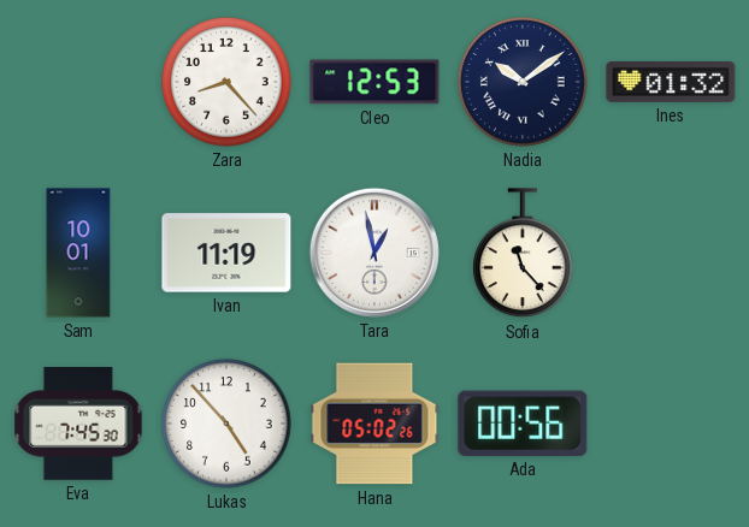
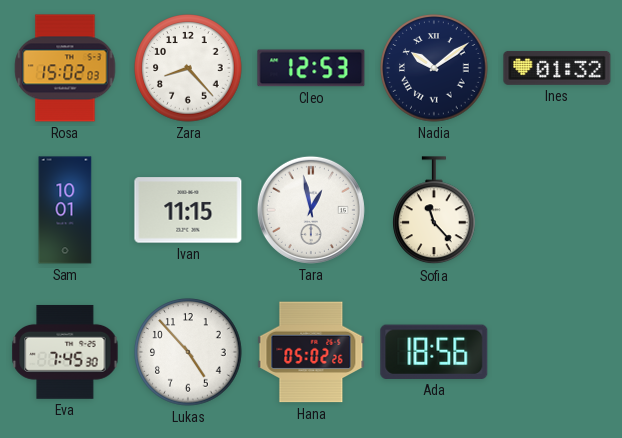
Rosa: none -> 15:02 (65, 68)
Ivan: 11:19 -> 11:15 (188, 210)
Ada: 00:56 -> 18:56 (434, 352)
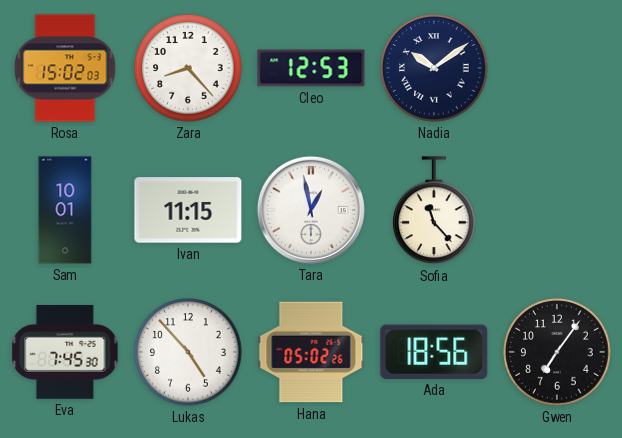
Ines: 01:32 -> none (557, 68)
Gwen: none -> 7:06 (557, 352)
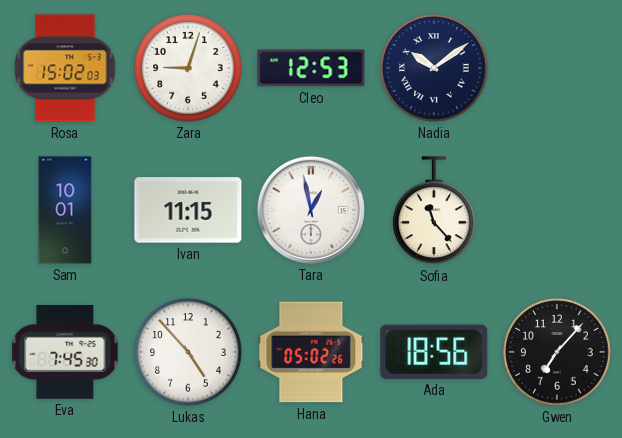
Zara: 8:23 -> 9:03 (188, 68)
Gwen: 7:06 -> 7:07 (557, 352)
